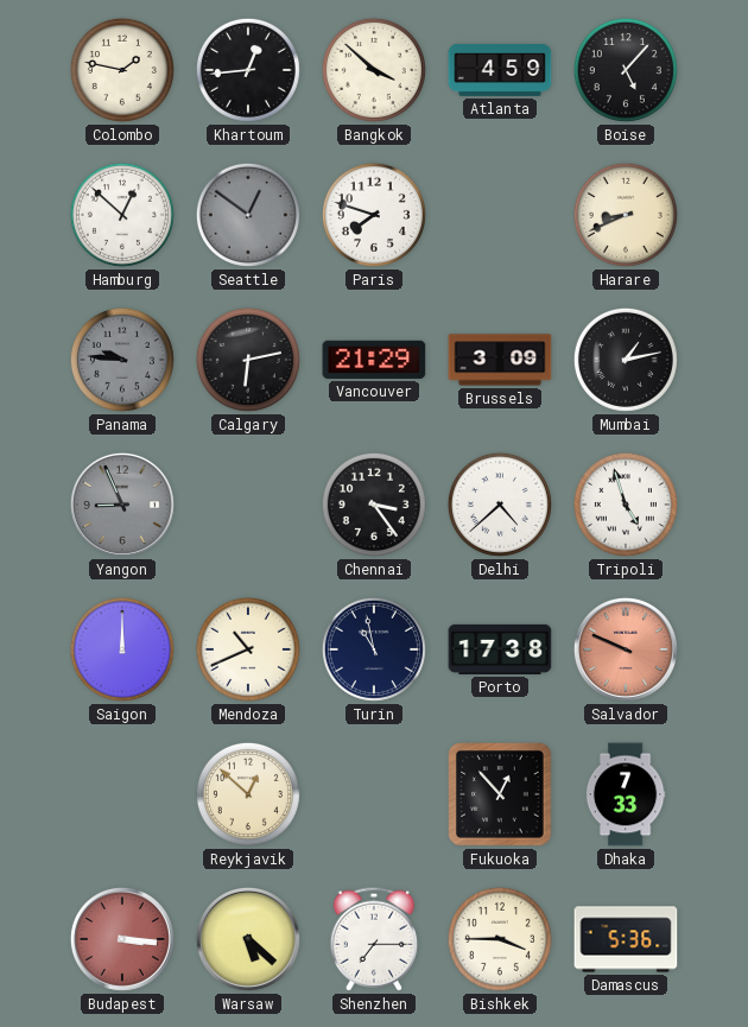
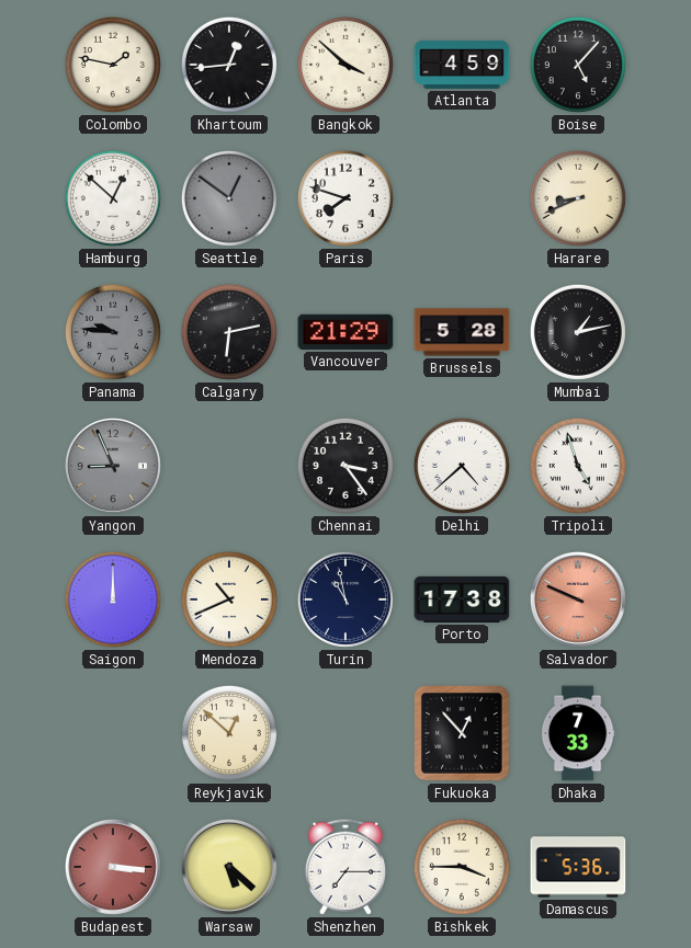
Brussels: 3:09 -> 5:28 (462, 332)
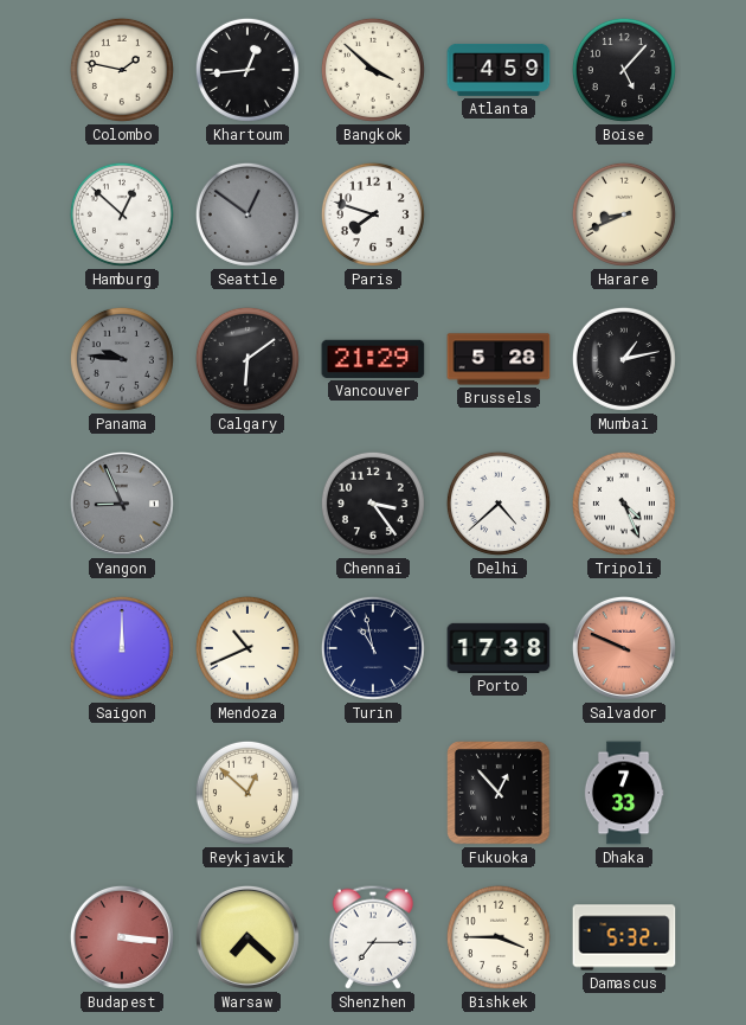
Calgary: 6:13 -> 6:09 (247, 359)
Tripoli: 4:57 -> 4:26 (624, 504)
Warsaw: 5:22 -> 7:22 (247, 937)
Damascus: 5:36 -> 5:32 (624, 937)
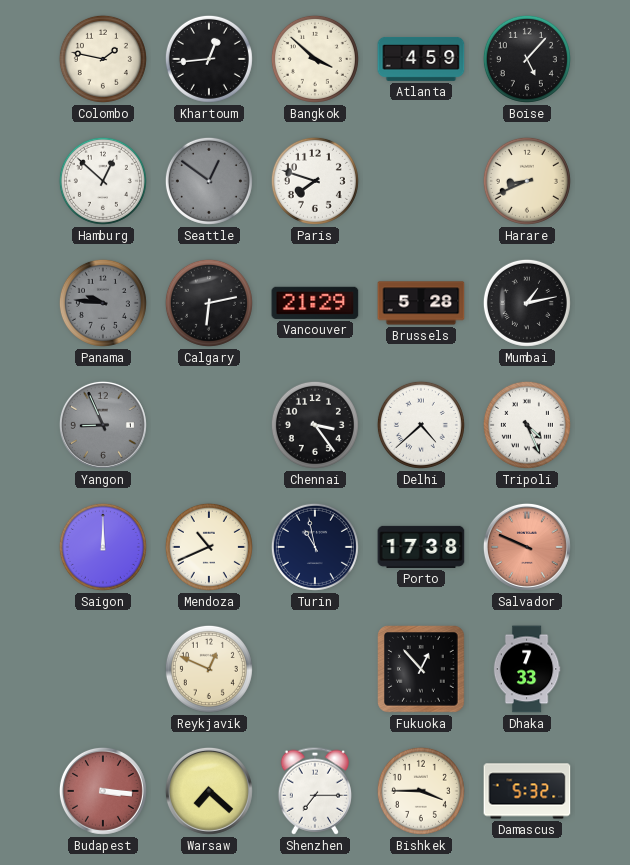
Calgary: 6:09 -> 6:13 (209, 303)
Reykjavik: 12:52 -> 12:49 (209, 669)
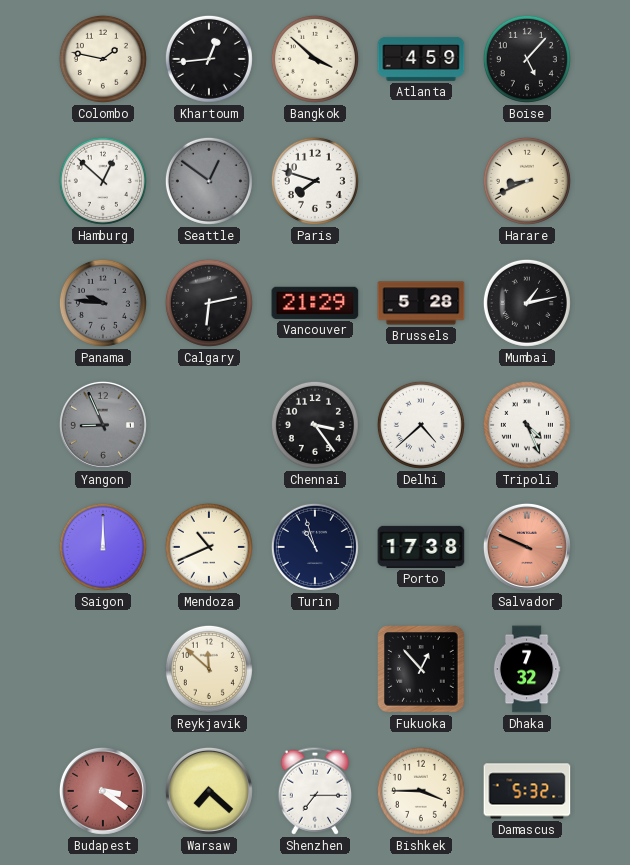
Turin: 10:58 -> 10:57 (315, 547)
Reykjavik: 12:49 -> 11:52 (209, 669)
Dhaka: 7:33 -> 7:32 (527, 669)
Budapest: 3:16 -> 3:21 (103, 791)
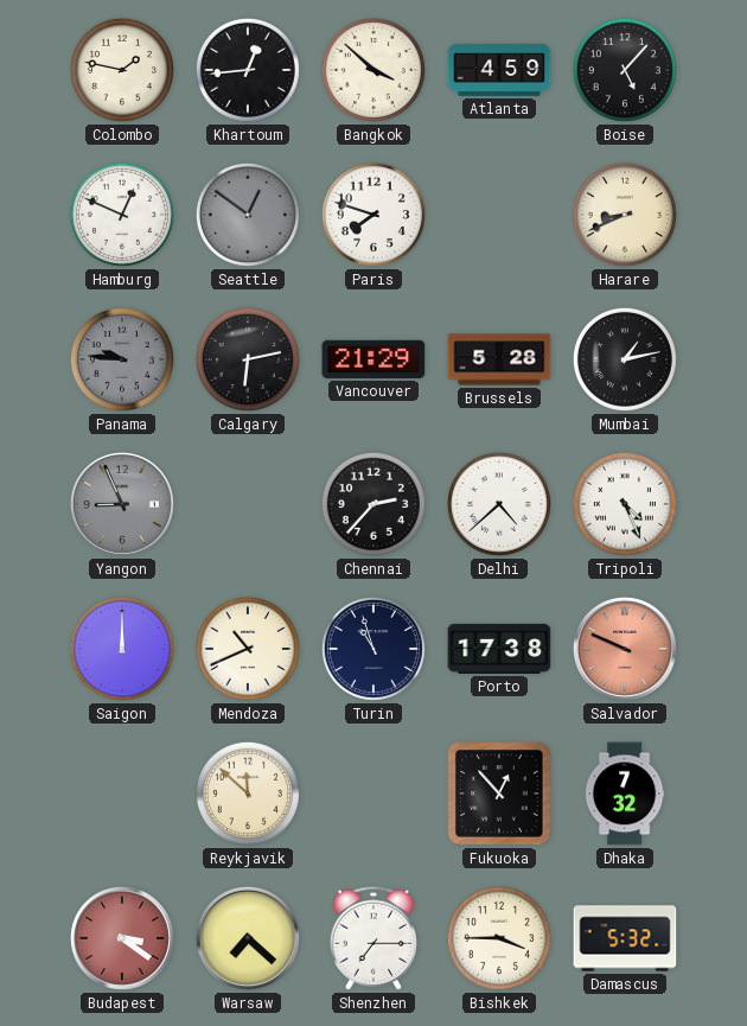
Hamburg: 12:52 -> 12:49 (122, 215)
Chennai: 3:24 -> 2:37 (373, 504)
